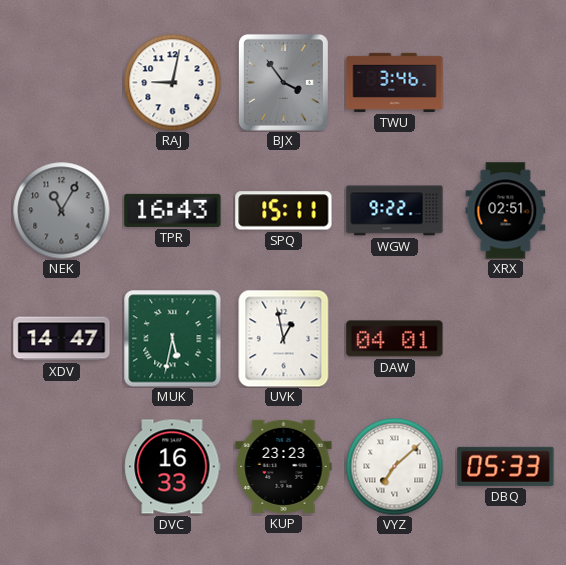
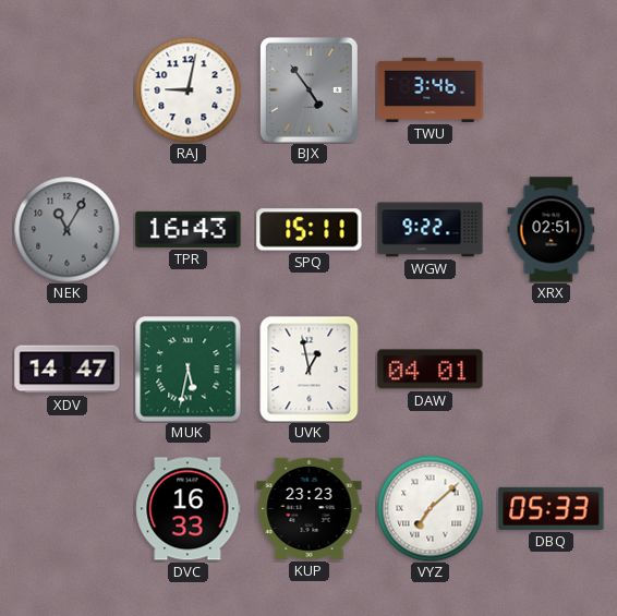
BJX: 3:54 -> 4:54 (308, 89)
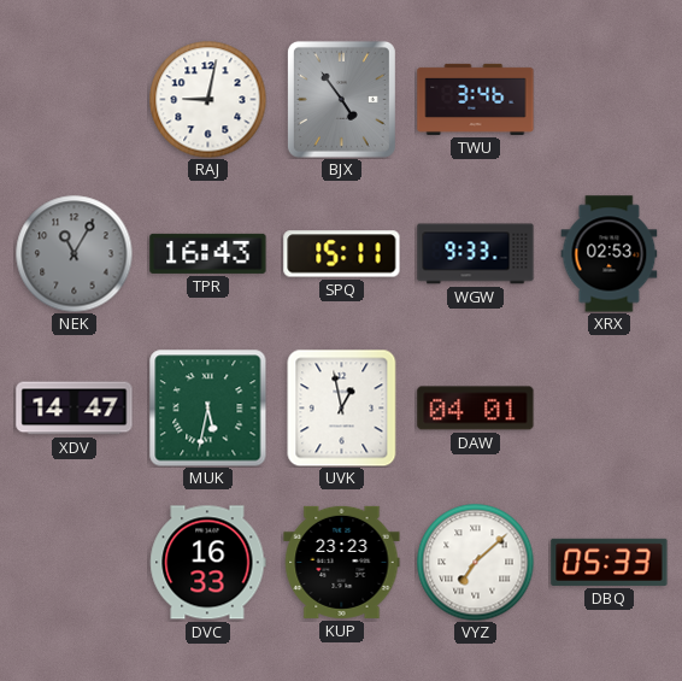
WGW: 9:22 -> 9:33 (476, 254)
XRX: 02:51 -> 02:53 (610, 254)
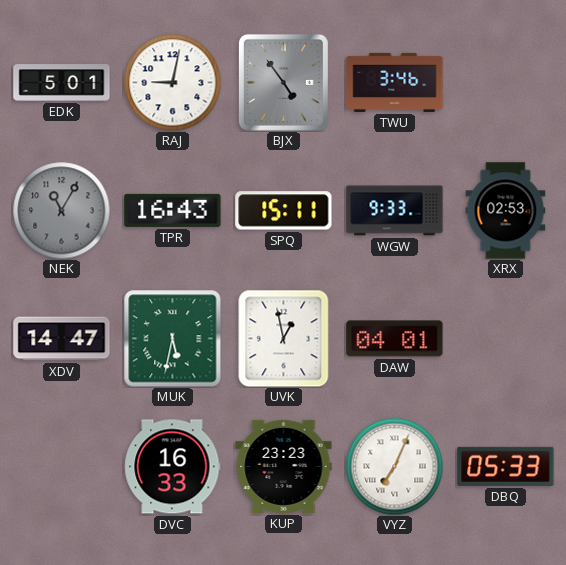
EDK: none -> 5:01 (62, 83)
VYZ: 7:08 -> 7:04 (394, 466)
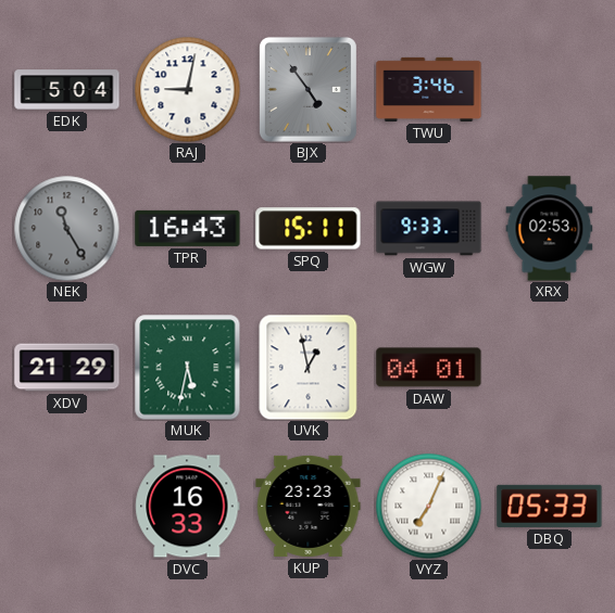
EDK: 5:01 -> 5:04 (67, 90)
NEK: 11:05 -> 11:25 (66, 228)
XDV: 14:47 -> 21:29 (67, 368)
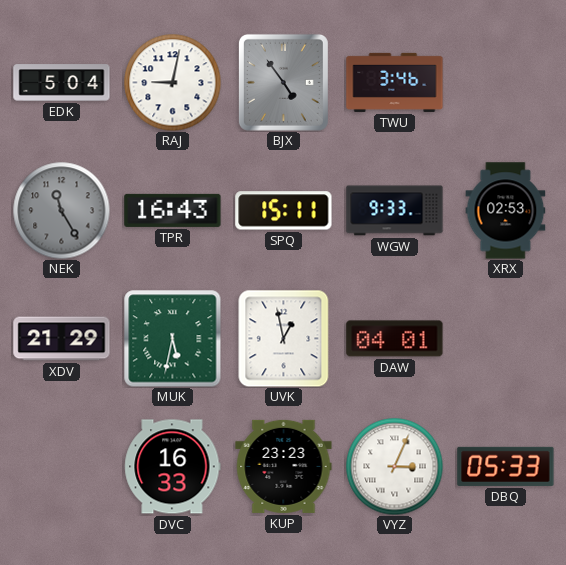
VYZ: 7:04 -> 3:04 (394, 466)
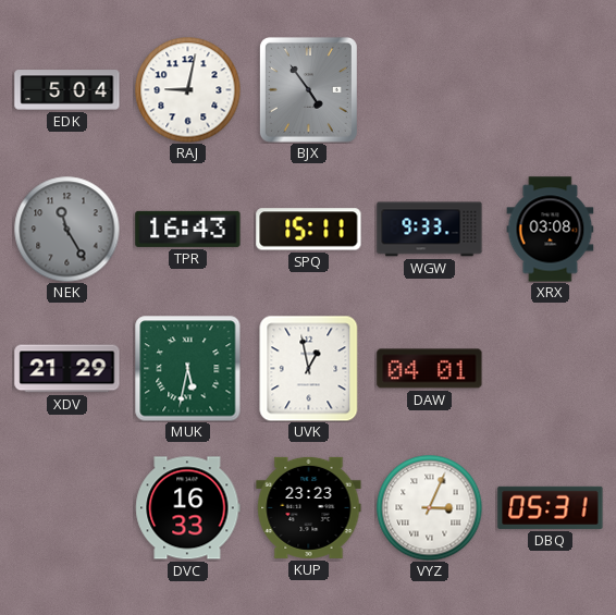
TWU: 3:46 -> none (395, 82)
XRX: 02:53 -> 03:08 (551, 230)
DBQ: 05:33 -> 05:31 (551, 507)
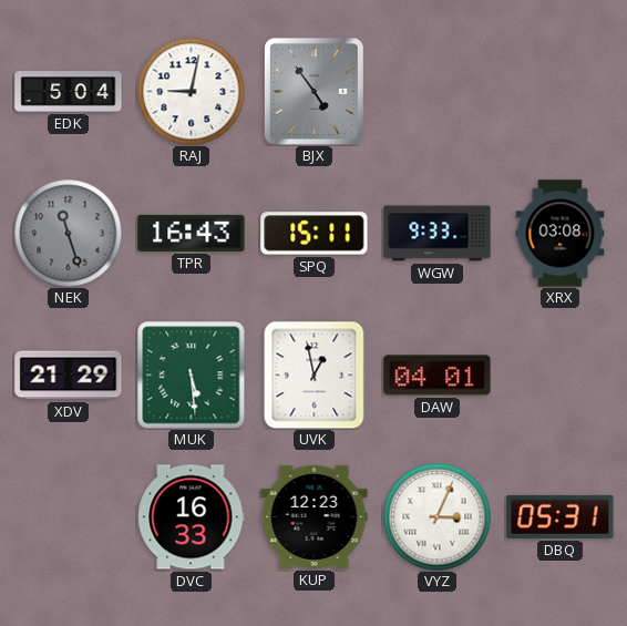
NEK: 11:25 -> 11:27 (68, 233)
MUK: 5:32 -> 5:29 (192, 376)
KUP: 23:23 -> 12:23 (315, 516)
